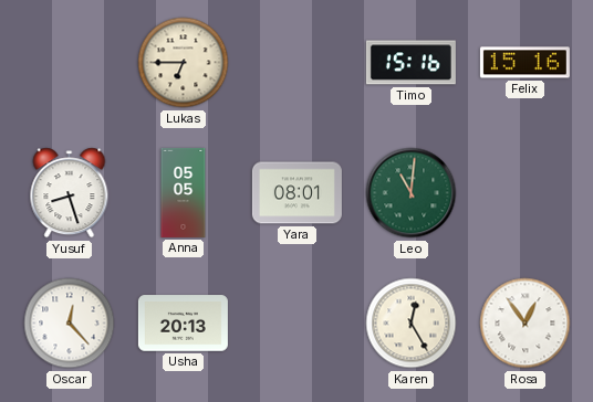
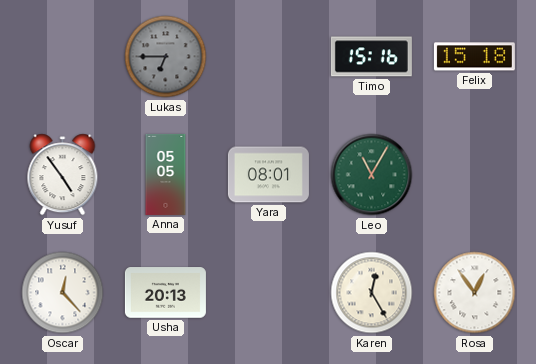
Lukas dial: cream -> grey (166, 57)
Felix: 15:16 -> 15:18 (474, 57)
Yusuf: 8:27 -> 4:54 (63, 175)
Leo: 11:01 -> 11:05 (372, 175)
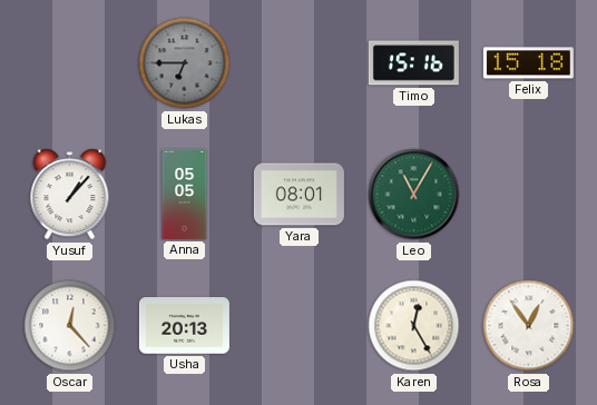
Yusuf: 4:54 -> 1:07 (70, 195)
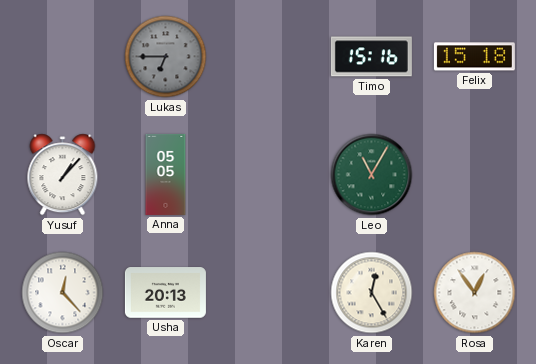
Yara: 08:01 -> none (298, 195)
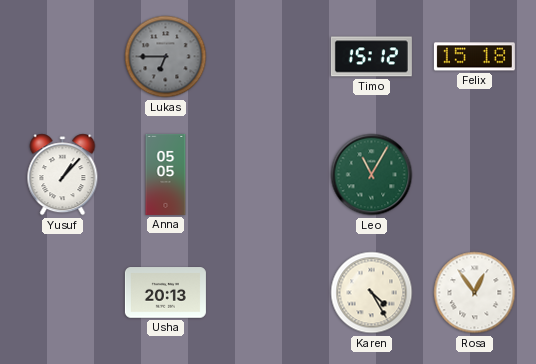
Timo: 15:16 -> 15:12 (371, 57)
Oscar: 12:23 -> none (63, 293)
Karen: 12:25 -> 4:25 (372, 293)
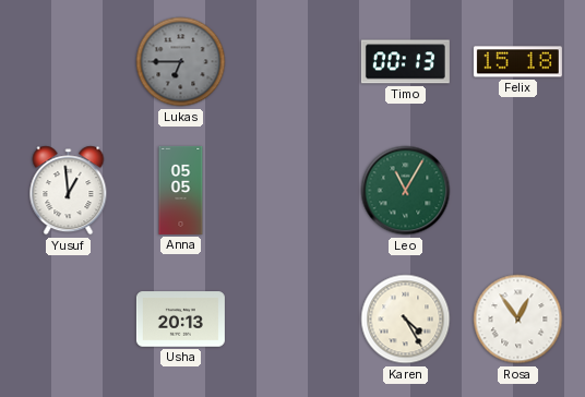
Timo: 15:12 -> 00:13 (405, 62)
Yusuf: 1:07 -> 12:59 (69, 191)
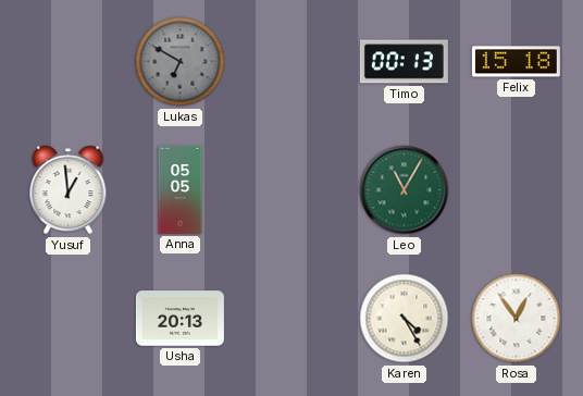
Lukas: 6:45 -> 6:50 (181, 62)
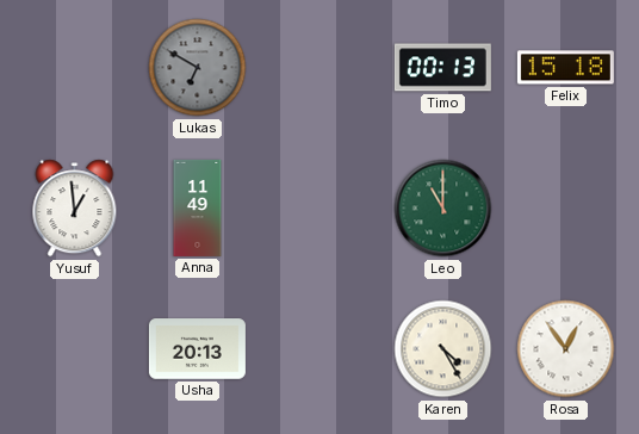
Anna: 05:05 -> 11:49 (198, 207)
Leo: 11:05 -> 11:00 (443, 209)
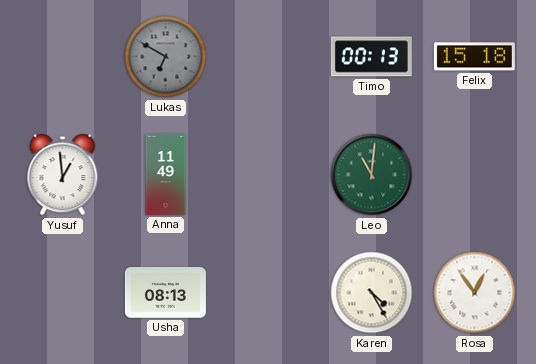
Leo: 11:00 -> 11:01 (372, 175)
Usha: 20:13 -> 08:13 (165, 293)
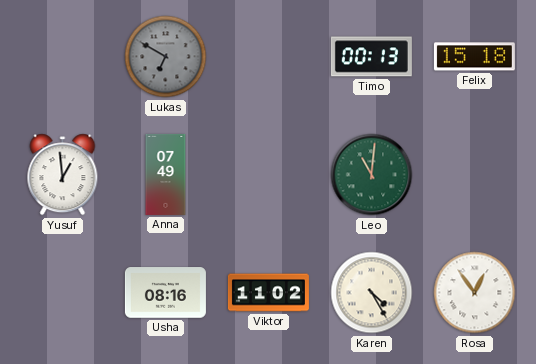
Anna: 11:49 -> 07:49 (166, 174)
Usha: 08:13 -> 08:16 (165, 293)
Viktor: none -> 11:02 (268, 293)
